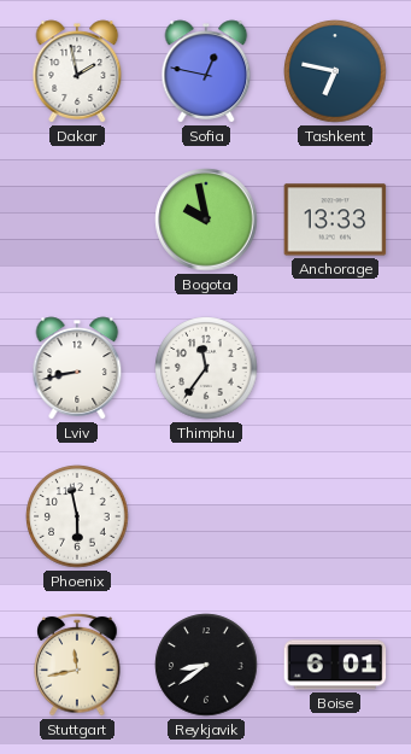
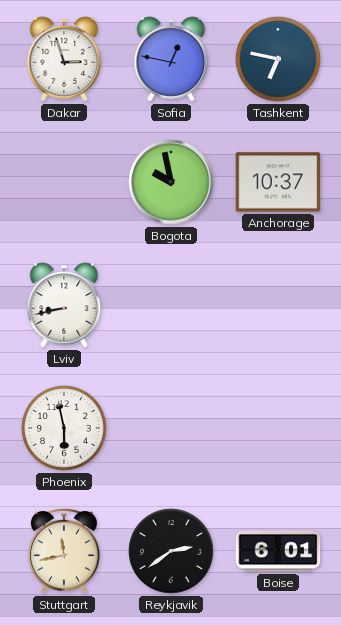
Dakar: 1:58 -> 2:57 (64, 59)
Anchorage: 13:33 -> 10:37 (278, 182)
Thimphu: 11:36 -> none (206, 368)
Reykjavik: 8:39 -> 2:39 (171, 551)
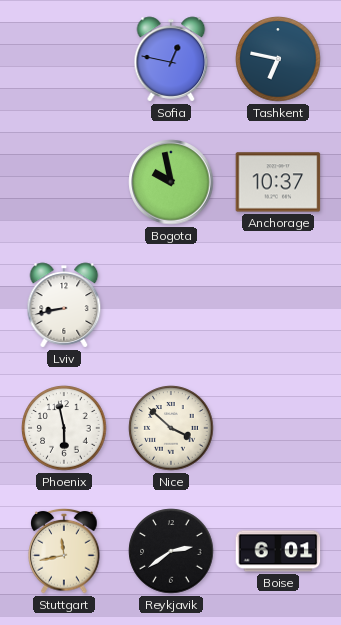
Dakar: 2:57 -> none (64, 59)
Nice: none -> 3:52 (171, 428)
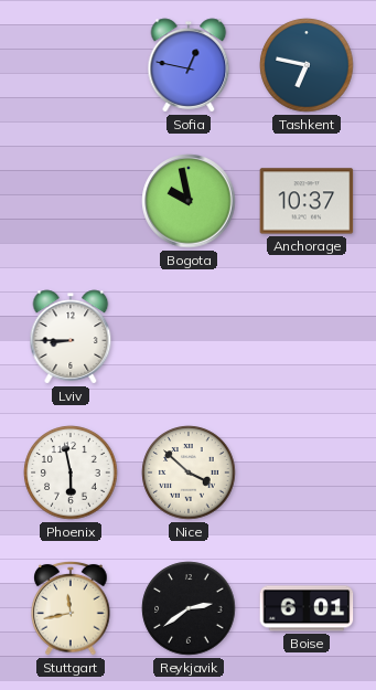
Lviv: 8:43 -> 8:45 (71, 337)
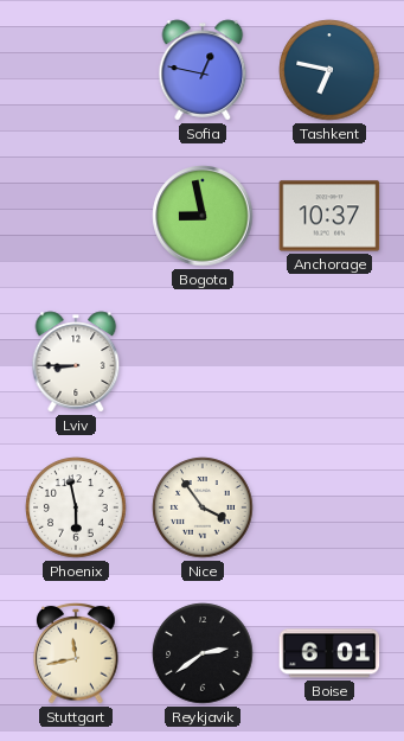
Bogota: 9:58 -> 8:58 (203, 216)
Nice: 3:52 -> 3:54 (203, 507)
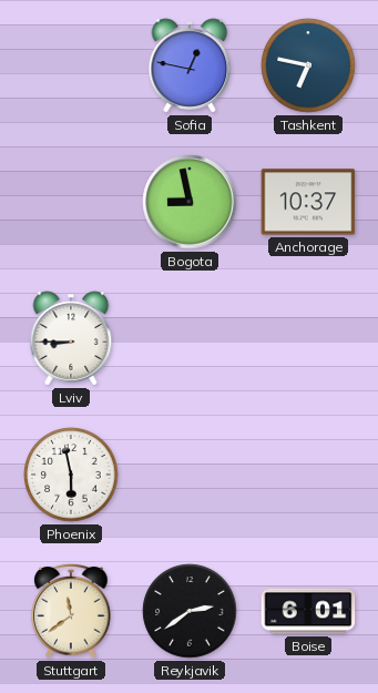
Nice: 3:54 -> none (203, 507)
Stuttgart: 11:43 -> 11:39 (71, 611)
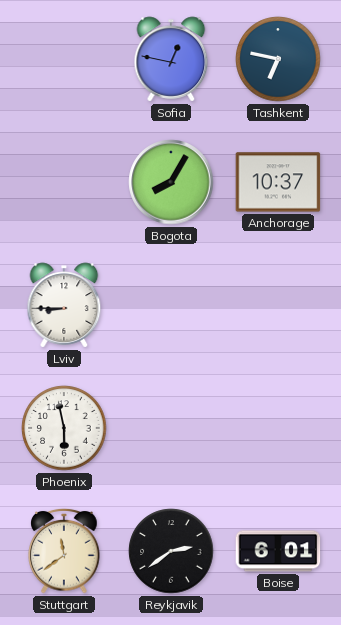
Bogota: 8:58 -> 8:05 (171, 182)
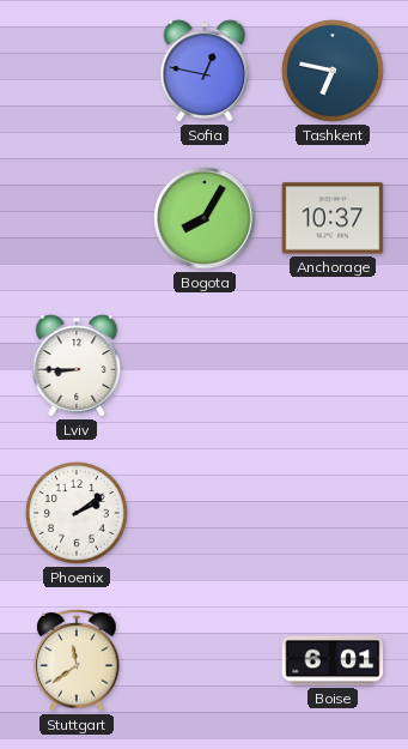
Phoenix: 5:58 -> 2:09 (77, 513)
Reykjavik: 2:39 -> none (171, 551)
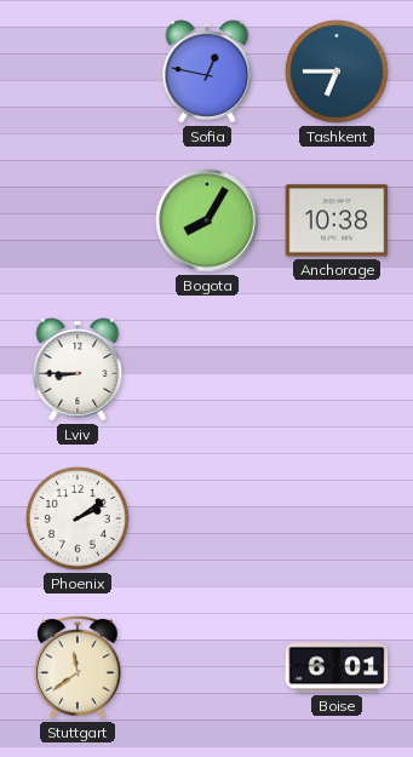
Tashkent: 6:47 -> 6:45 (337, 71)
Anchorage: 10:37 -> 10:38 (337, 220)
